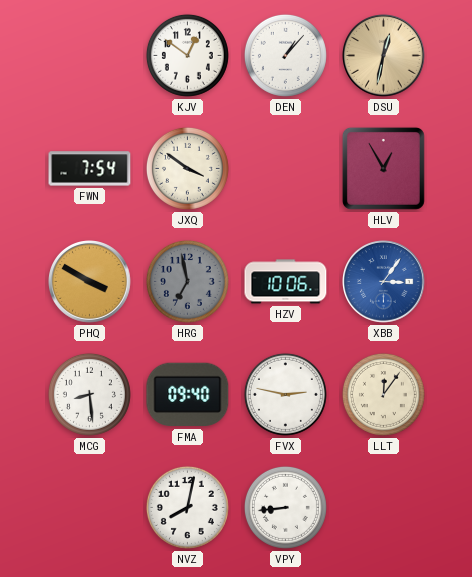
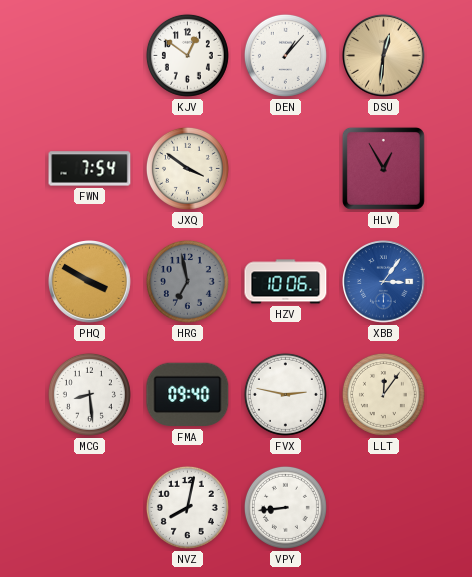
DSU: 12:32 -> 12:31 (384, 56)
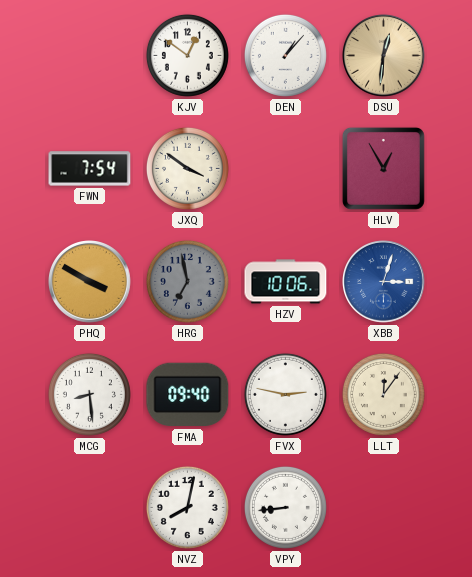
XBB: 3:06 -> 3:03 (384, 282)
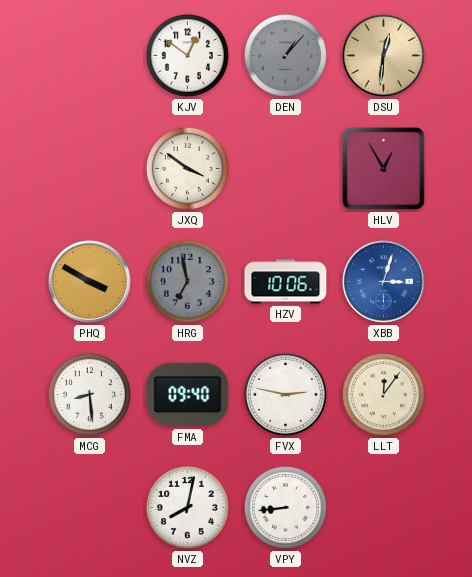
DEN dial: white -> grey (285, 55)
FWN: 7:54 -> none (90, 169)
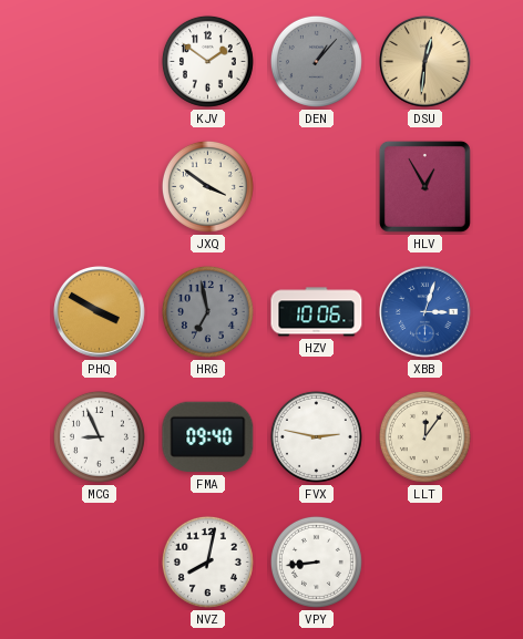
KJV: 12:51 -> 1:51 (207, 61)
MCG: 8:29 -> 8:56 (99, 436)
